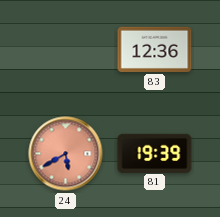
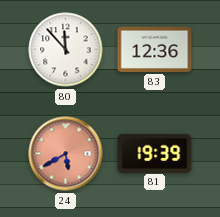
80: none -> 11:53 (66, 50)
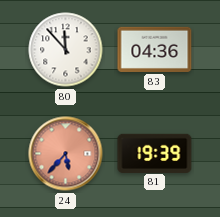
83: 12:36 -> 04:36 (155, 49)
24: 5:40 -> 5:37 (66, 154)
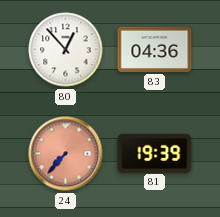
80: 11:53 -> 12:53 (66, 50)
24: 5:37 -> 7:37 (66, 154)
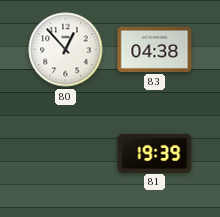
83: 04:36 -> 04:38 (155, 49)
24: 7:37 -> none (66, 154)
